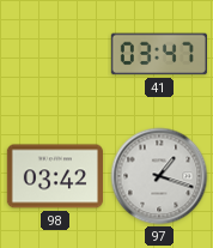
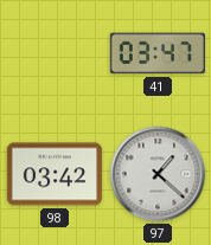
97: 1:18 -> 1:22 (158, 174)
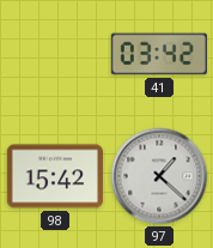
41: 03:47 -> 03:42 (159, 54)
98: 03:42 -> 15:42 (55, 176)
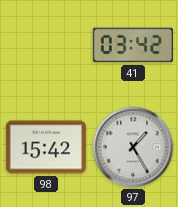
97: 1:22 -> 1:25 (133, 147)
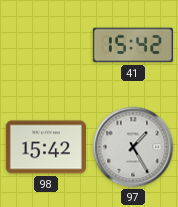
41: 03:42 -> 15:42 (133, 45)
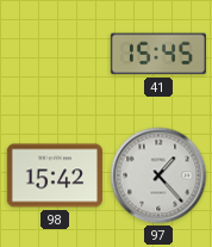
41: 15:42 -> 15:45 (158, 54)
97: 1:25 -> 1:23 (158, 175)
